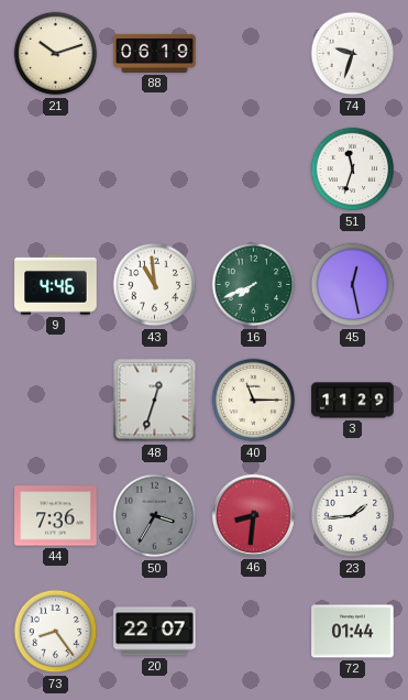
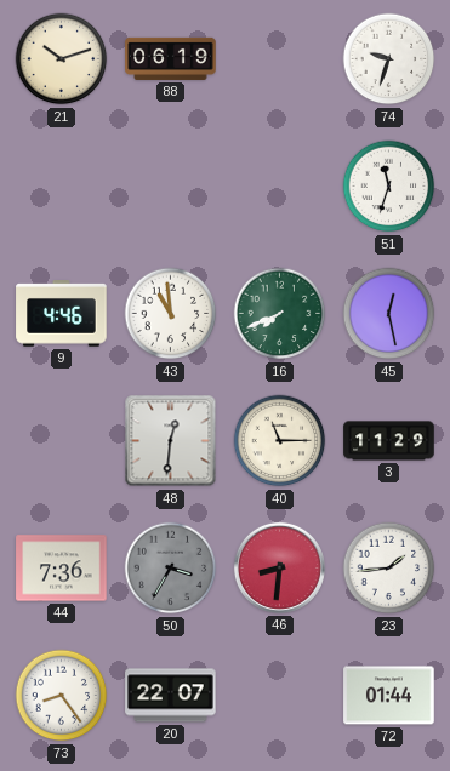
48: 12:33 -> 12:31 (171, 441)
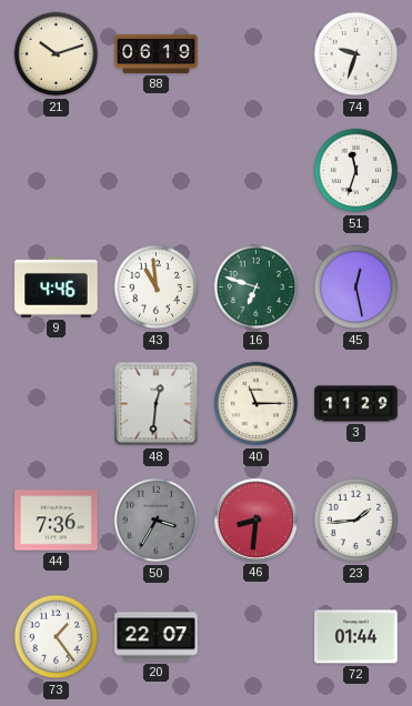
16: 7:41 -> 6:48 (257, 288)
73: 8:24 -> 1:24 (57, 637)
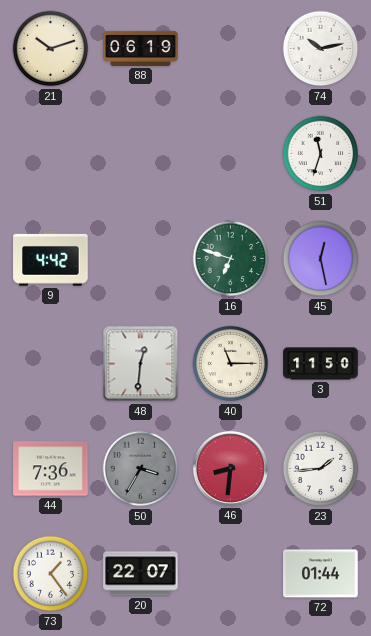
74: 9:33 -> 10:13 (321, 49)
9: 4:46 -> 4:42 (51, 259)
43: 10:59 -> none (157, 288)
3: 11:29 -> 11:50 (321, 364)
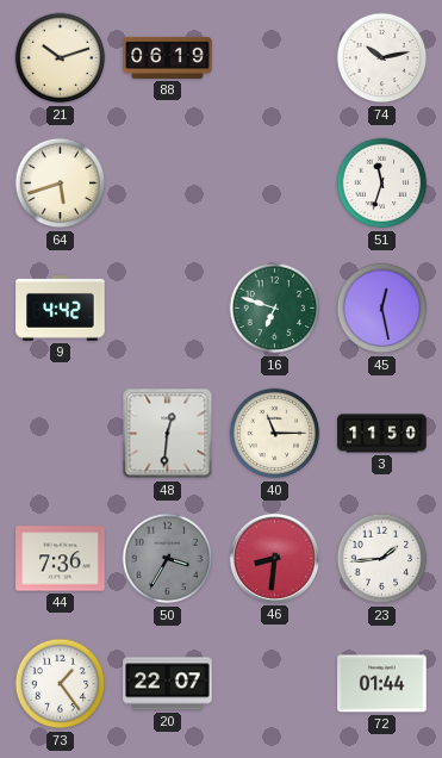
64: none -> 5:42 (61, 184)
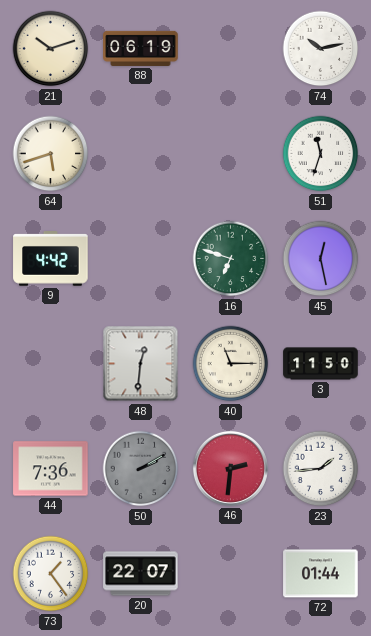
50: 3:35 -> 2:10 (141, 469)
46: 8:31 -> 2:31 (230, 468)
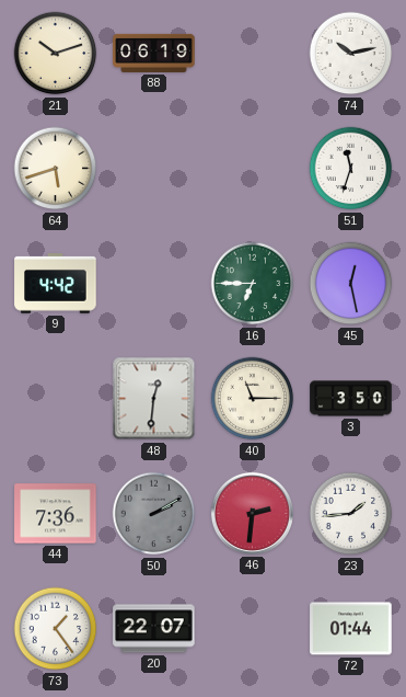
16: 6:48 -> 6:45 (253, 284)
3: 11:50 -> 3:50 (351, 399)
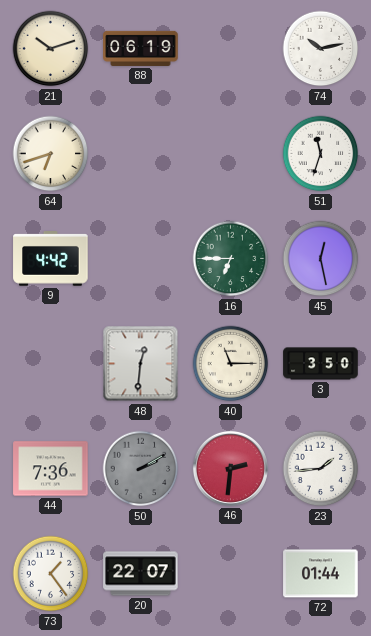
64: 5:42 -> 6:42 (51, 154)
